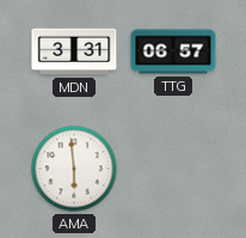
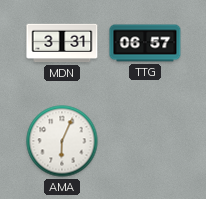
AMA: 5:59 -> 6:04 (62, 141)
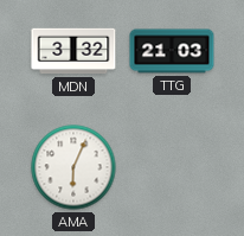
MDN: 3:31 -> 3:32 (73, 51)
TTG: 06:57 -> 21:03 (172, 51)
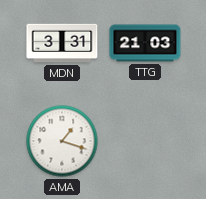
MDN: 3:32 -> 3:31 (62, 43)
AMA: 6:04 -> 1:18 (62, 141)
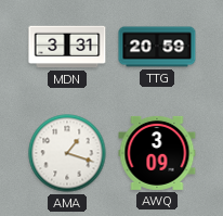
TTG: 21:03 -> 20:59 (157, 47)
AWQ: none -> 3:09 (157, 153)
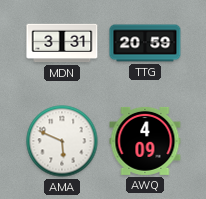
AMA: 1:18 -> 5:49 (62, 141)
AWQ: 3:09 -> 4:09 (145, 141)
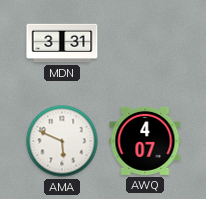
TTG: 20:59 -> none (145, 43)
AWQ: 4:09 -> 4:07 (145, 141)
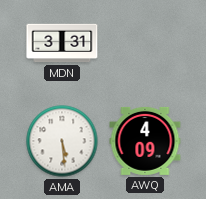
AMA: 5:49 -> 5:29 (62, 141)
AWQ: 4:07 -> 4:09 (145, 141)
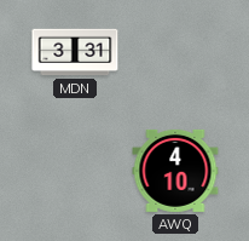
AMA: 5:29 -> none (62, 141)
AWQ: 4:09 -> 4:10 (175, 171)
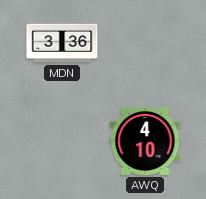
MDN: 3:31 -> 3:36 (62, 43)
